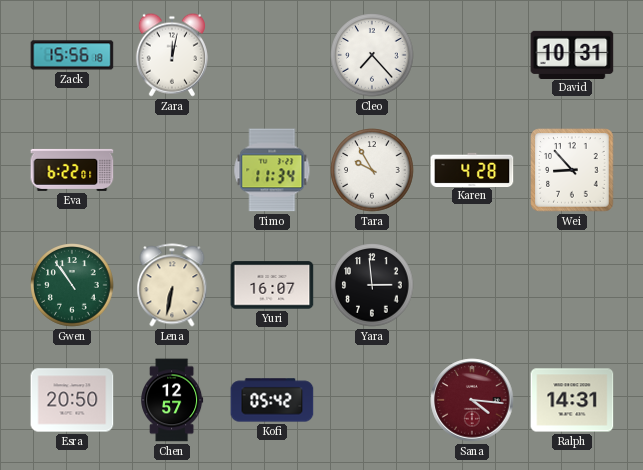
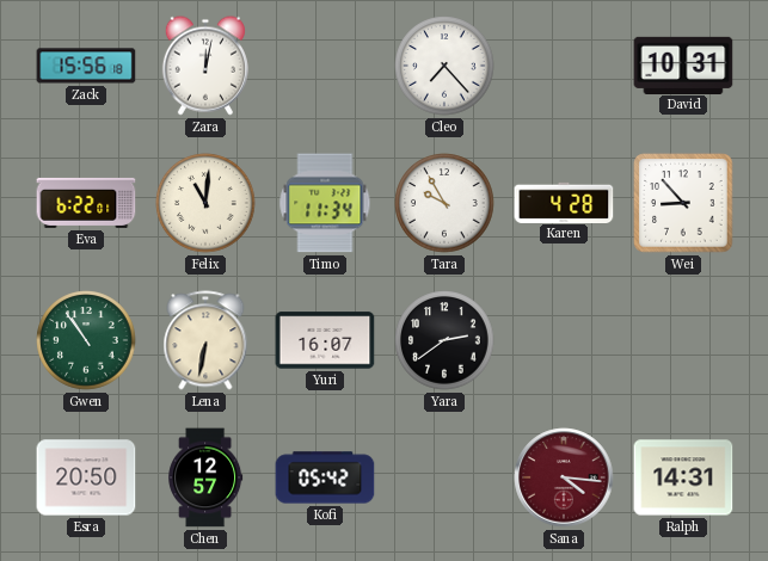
Felix: none -> 11:01 (205, 203)
Yara: 2:59 -> 2:39 (444, 340)
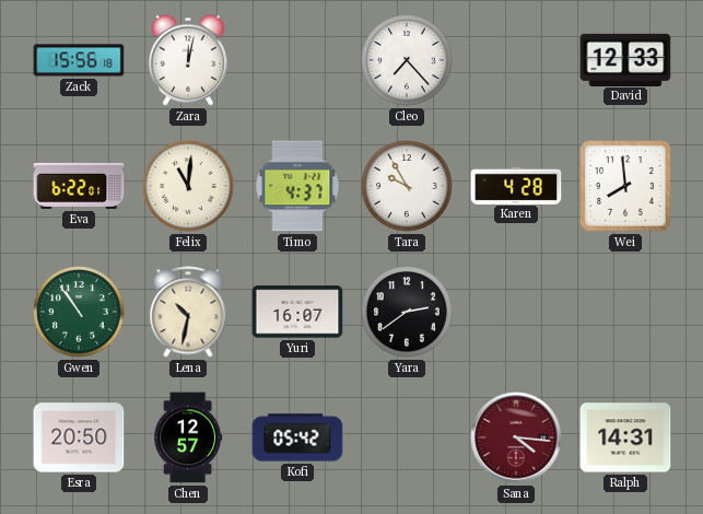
David: 10:31 -> 12:33 (625, 59)
Timo: 11:34 -> 4:37 (297, 186)
Wei: 8:53 -> 7:59 (625, 186)
Lena: 6:32 -> 10:32 (188, 312)
